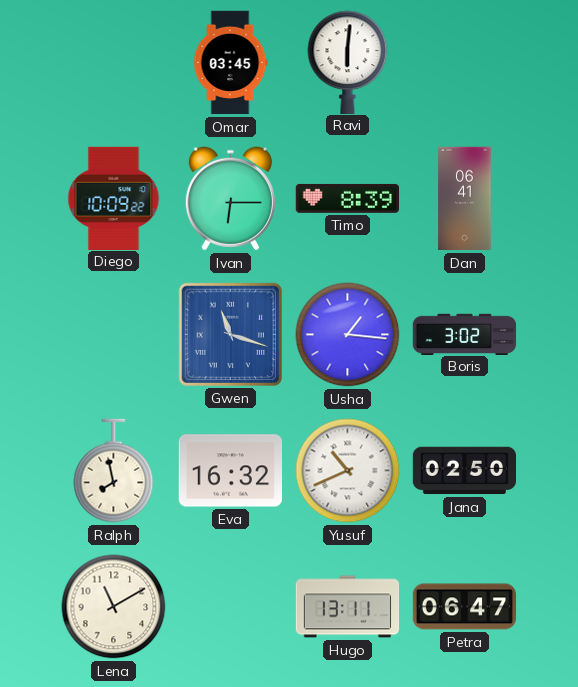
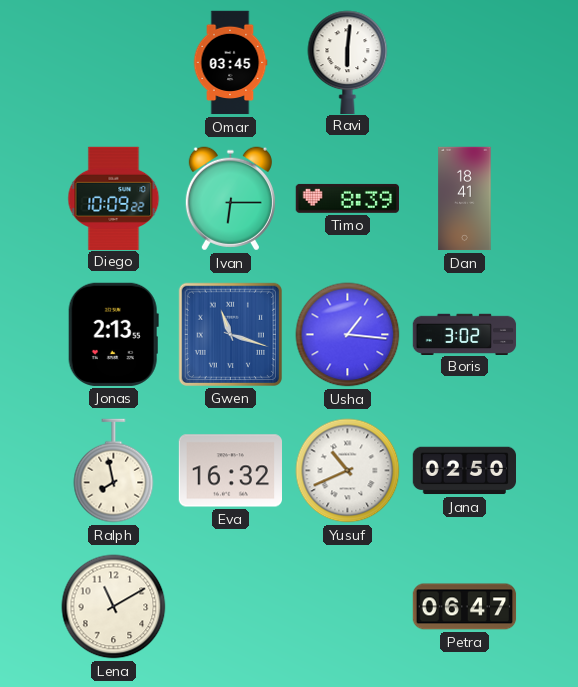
Dan: 06:41 -> 18:41 (465, 199)
Jonas: none -> 2:13 (113, 334)
Hugo: 13:11 -> none (348, 607)
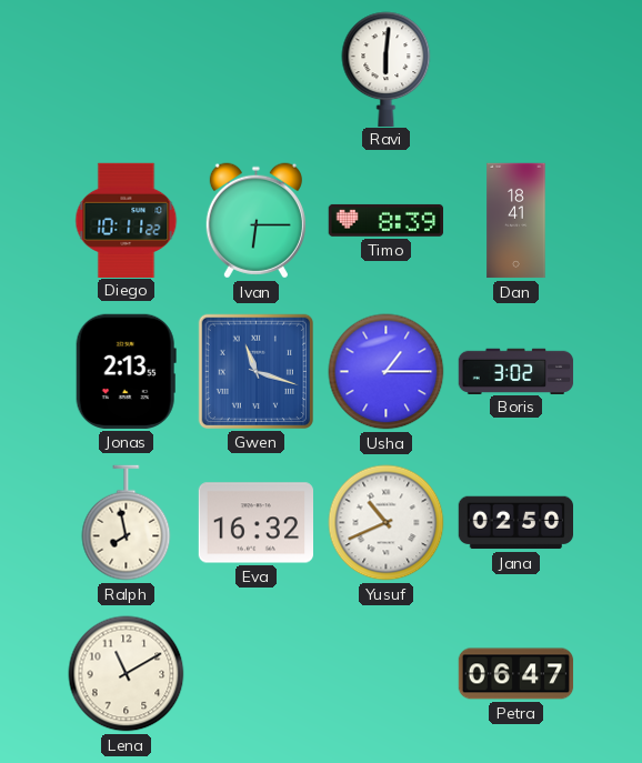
Omar: 03:45 -> none (230, 63)
Diego: 10:09 -> 10:11 (127, 220)
Usha: 1:16 -> 1:15 (387, 372)
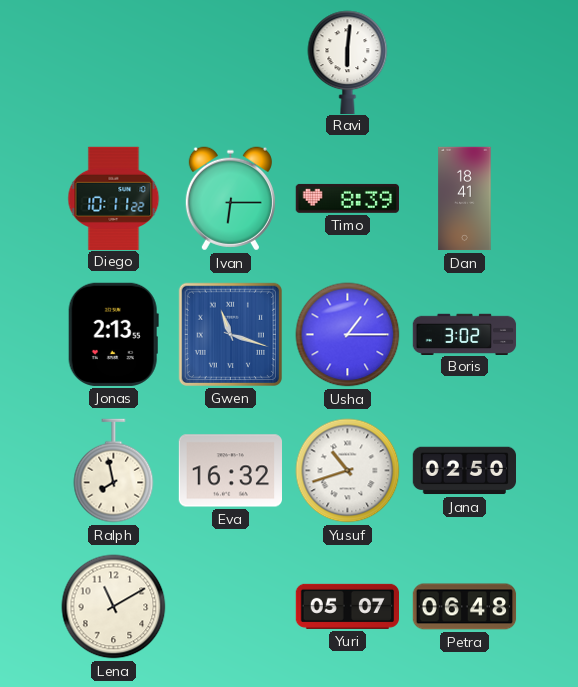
Yusuf: 10:41 -> 10:42 (348, 471)
Yuri: none -> 05:07 (347, 606)
Petra: 06:47 -> 06:48 (465, 607)
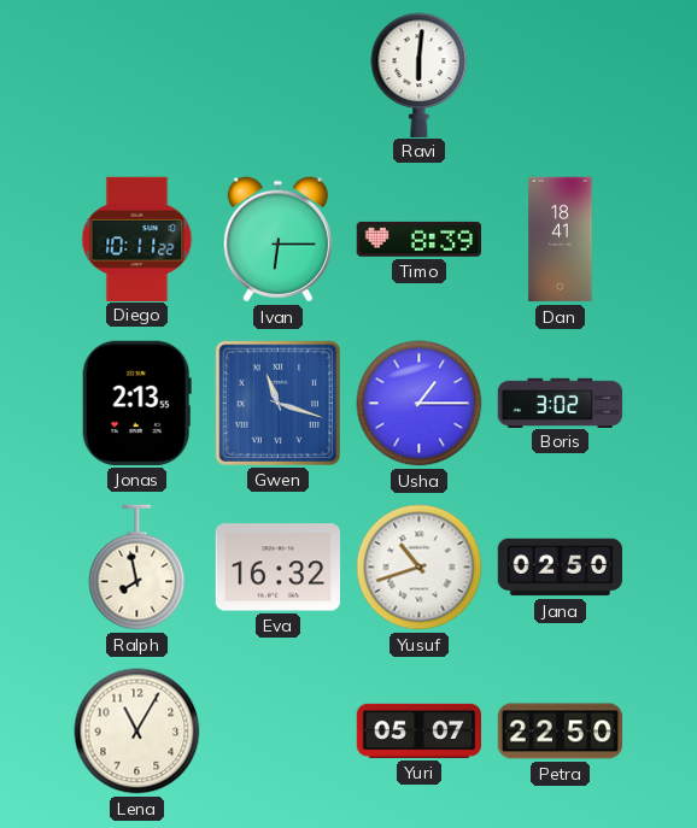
Lena: 11:10 -> 11:05 (137, 732)
Petra: 06:48 -> 22:50 (561, 732)
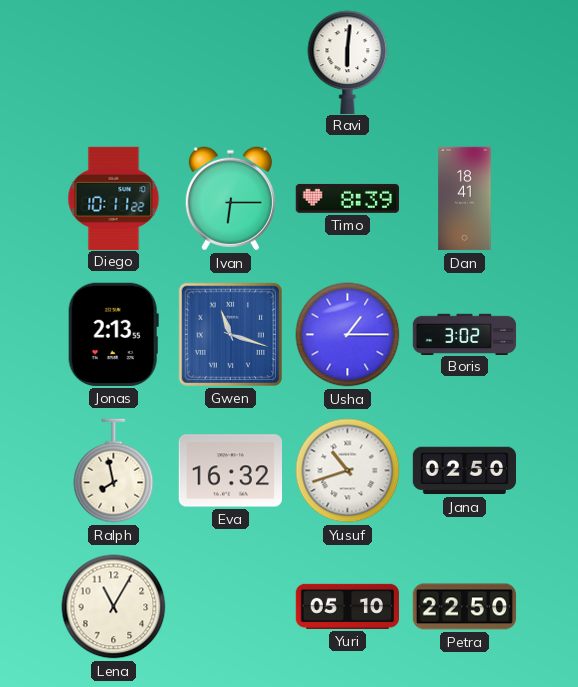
Yuri: 05:07 -> 05:10 (347, 606)
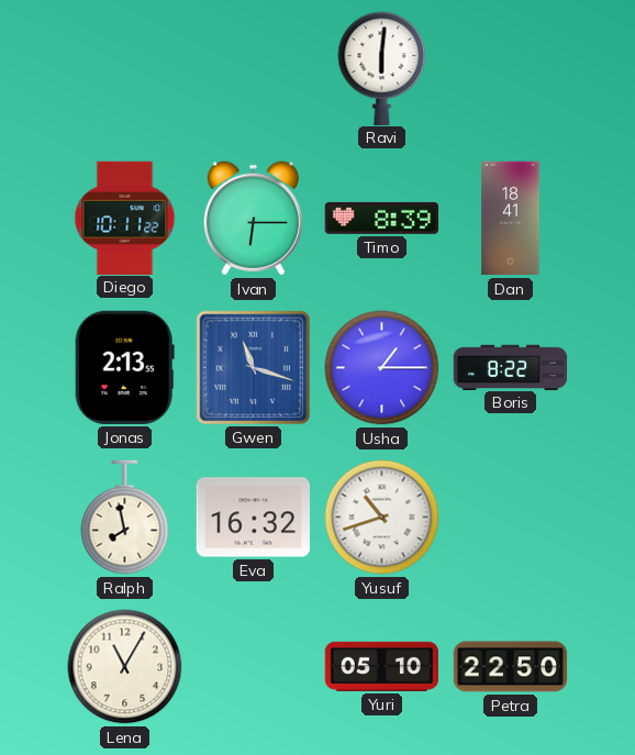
Boris: 3:02 -> 8:22 (511, 367)
Jana: 02:50 -> none (464, 471)
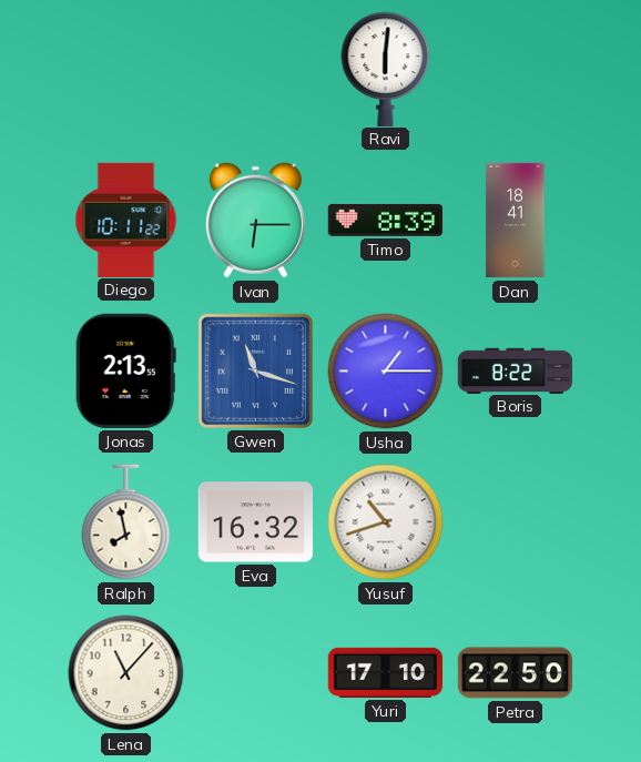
Lena: 11:05 -> 11:07 (126, 673)
Yuri: 05:10 -> 17:10 (385, 672)
